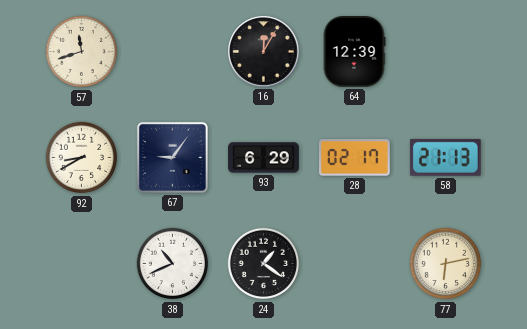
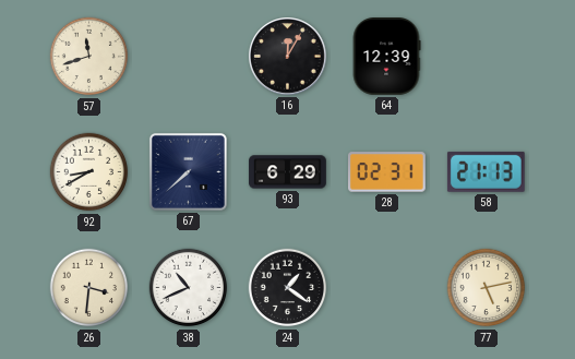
67: 9:06 -> 7:38 (188, 171)
28: 02:17 -> 02:31 (387, 172)
26: none -> 3:31 (89, 288)
77: 6:13 -> 5:13 (487, 288)
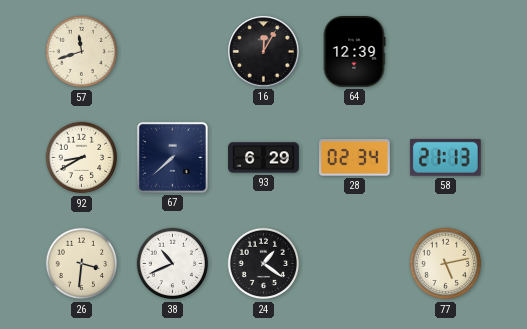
28: 02:31 -> 02:34 (355, 158)
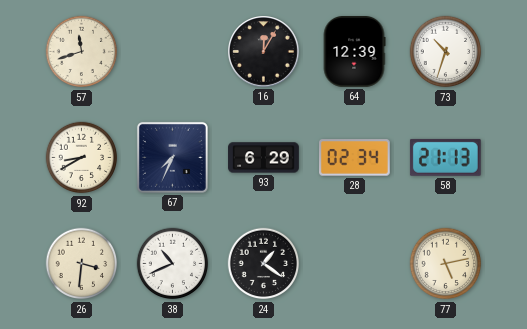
73: none -> 10:33 (446, 52)
67: 7:38 -> 7:34 (172, 157)
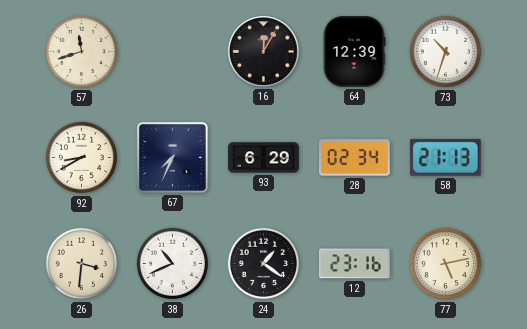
12: none -> 23:16 (354, 264)
